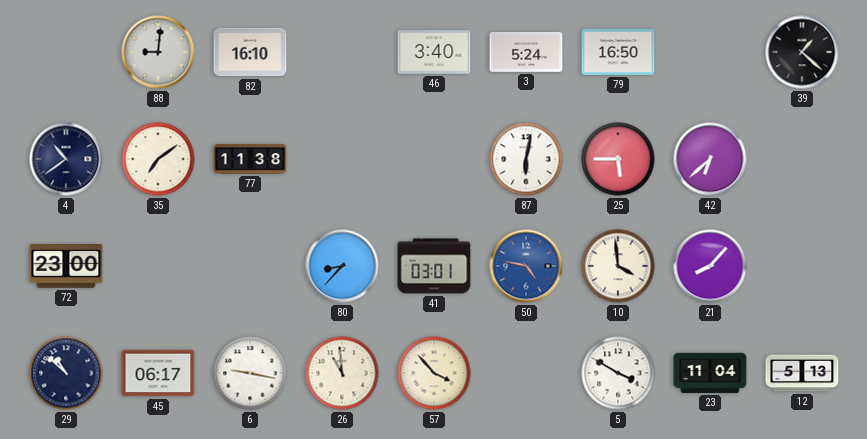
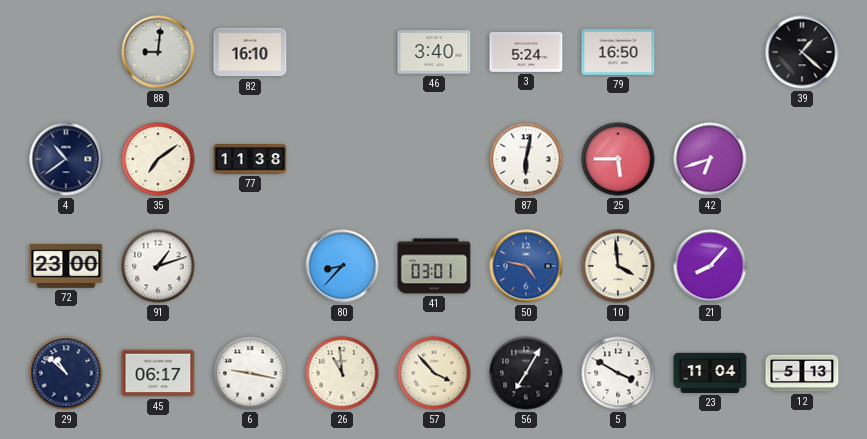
42: 6:38 -> 6:42 (710, 159)
91: none -> 1:12 (158, 266)
56: none -> 7:05 (526, 373)
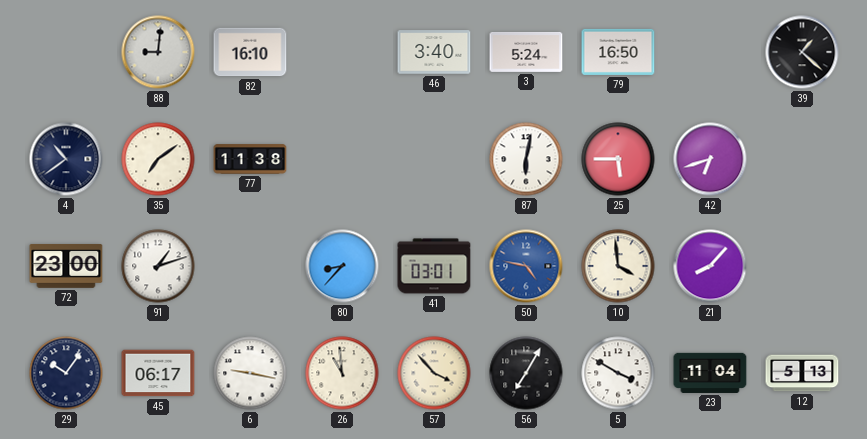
29: 10:52 -> 10:06 (66, 373)
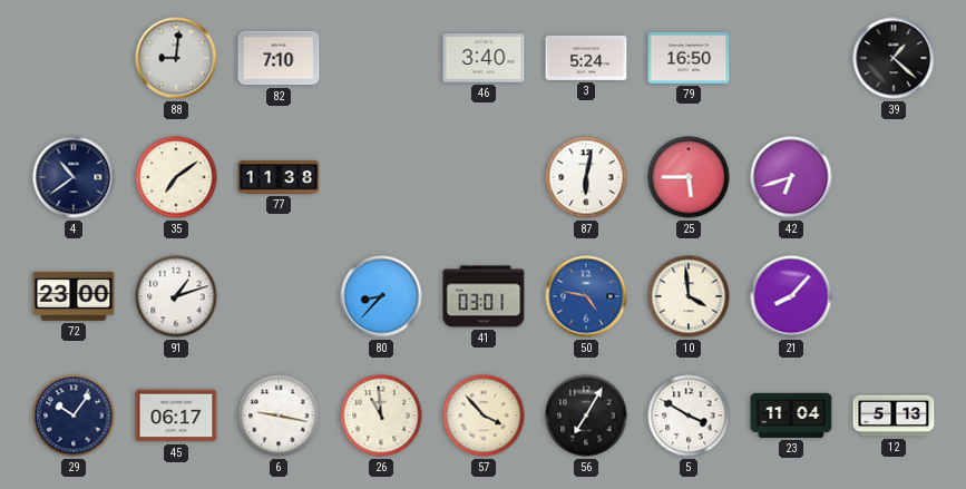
82: 16:10 -> 7:10 (279, 58)
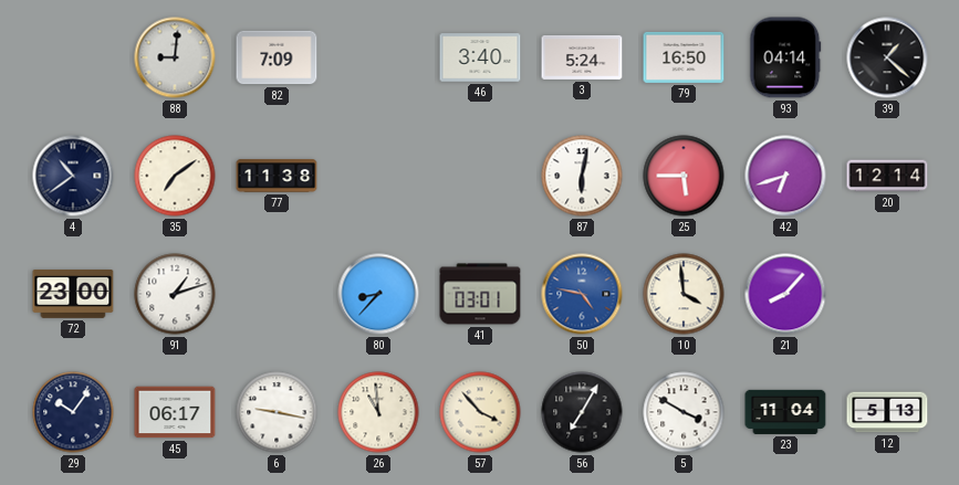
82: 7:10 -> 7:09 (277, 57)
93: none -> 04:14 (785, 57)
20: none -> 12:14 (887, 176)
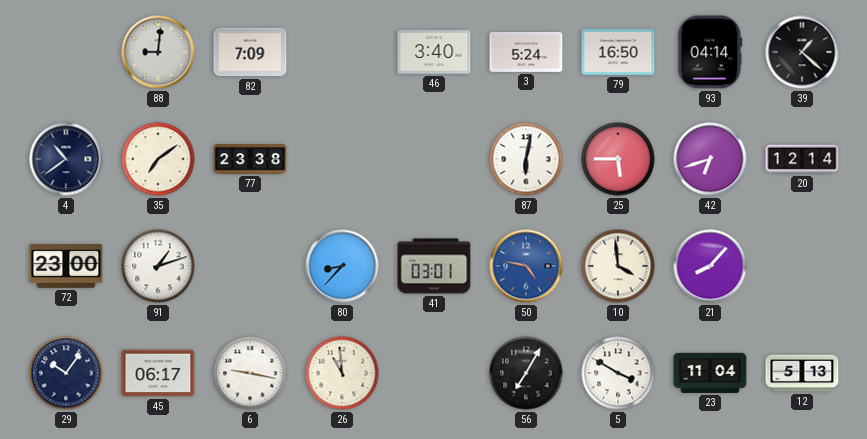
77: 11:38 -> 23:38 (250, 159)
57: 3:53 -> none (480, 412)
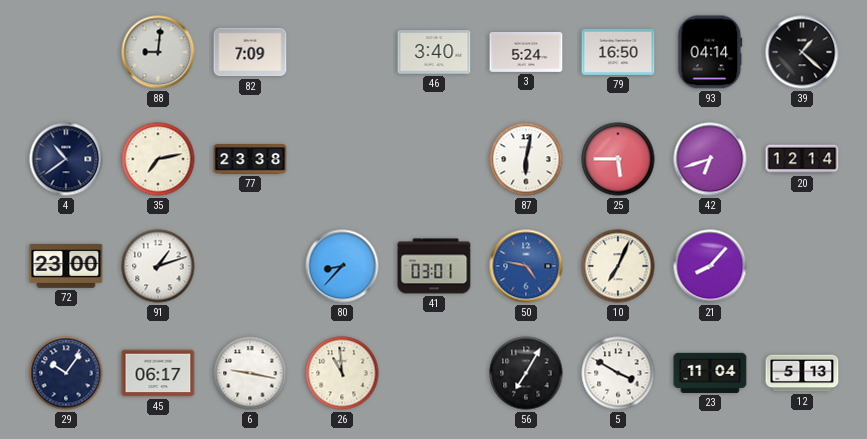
35: 7:09 -> 7:13 (158, 159)
10: 3:59 -> 7:04 (618, 266)
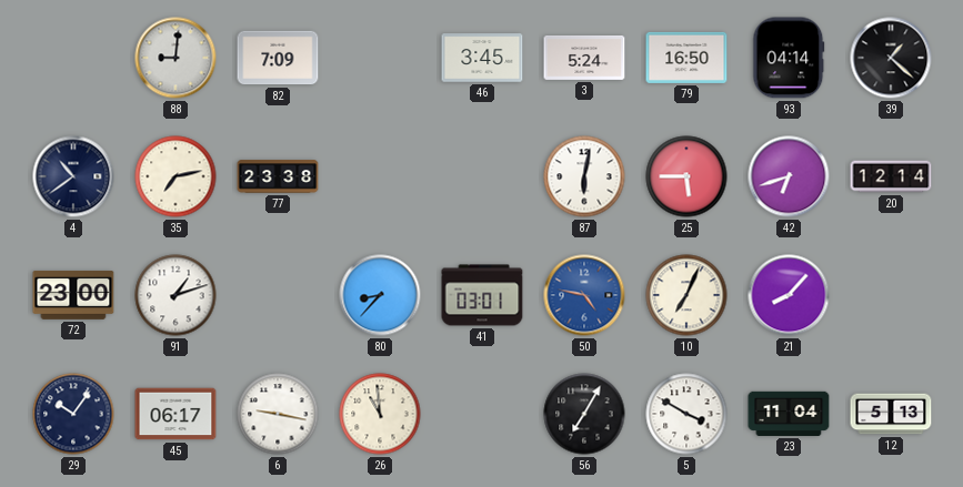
46: 3:40 -> 3:45 (482, 58)
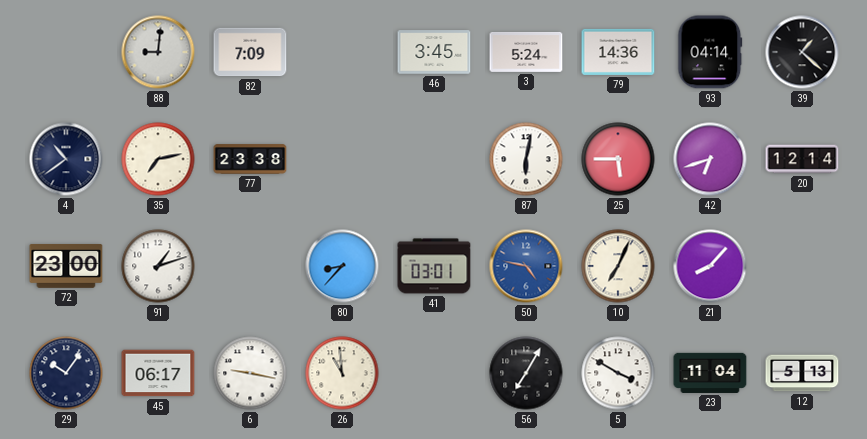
79: 16:50 -> 14:36 (618, 52)
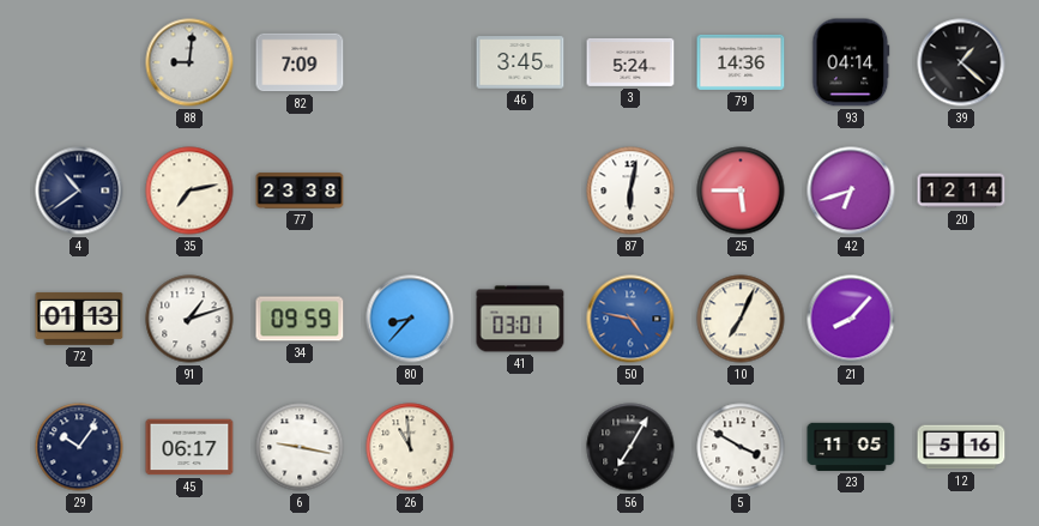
72: 23:00 -> 01:13 (79, 319)
34: none -> 09:59 (300, 319)
23: 11:04 -> 11:05 (851, 447)
12: 5:13 -> 5:16 (961, 447)
